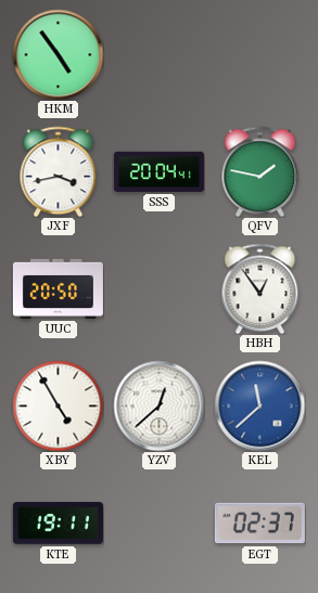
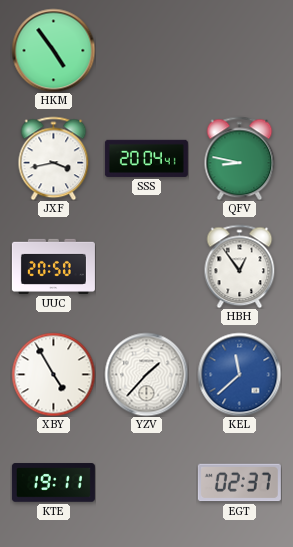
QFV: 1:47 -> 8:47 (240, 158)
YZV: 12:38 -> 1:37 (146, 374)
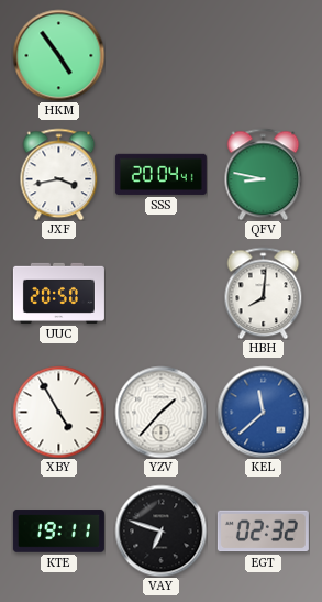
HBH: 12:54 -> 8:01 (264, 293)
VAY: none -> 6:48 (160, 530)
EGT: 02:37 -> 02:32 (263, 532)
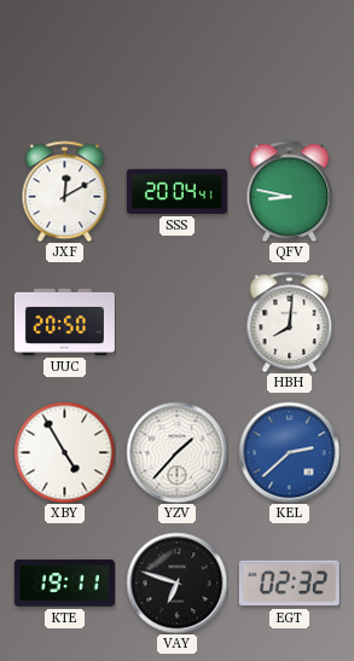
HKM: 4:54 -> none (58, 55)
JXF: 3:43 -> 12:10 (65, 191)
KEL: 11:38 -> 2:38 (289, 452)
